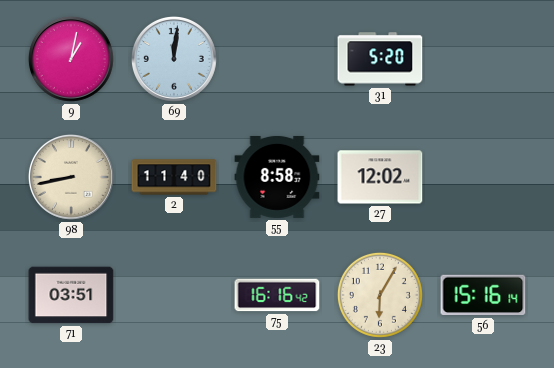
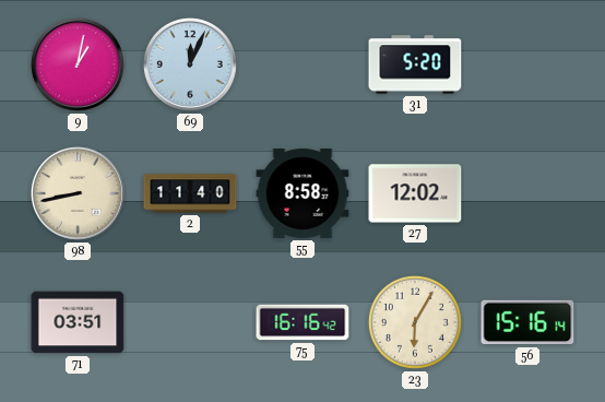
69: 12:01 -> 12:04 (190, 64)
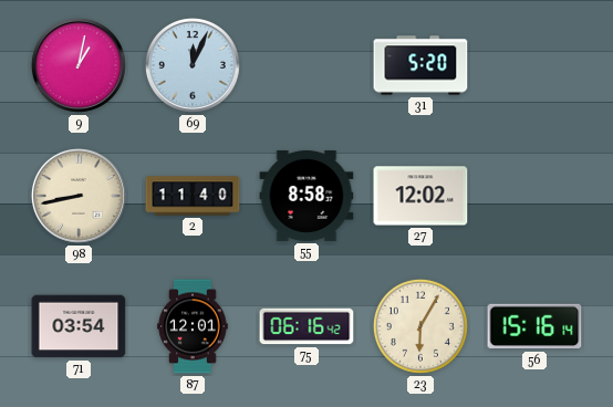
71: 03:51 -> 03:54 (79, 326)
87: none -> 12:01 (193, 326)
75: 16:16 -> 06:16 (306, 326)
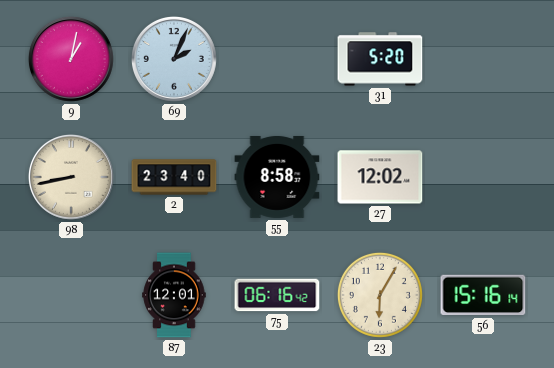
69: 12:04 -> 2:04 (174, 59)
2: 11:40 -> 23:40 (174, 177)
71: 03:54 -> none (79, 326)
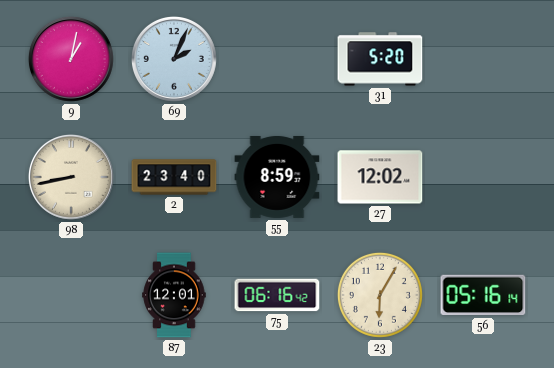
55: 8:58 -> 8:59 (277, 177)
56: 15:16 -> 05:16 (483, 295)
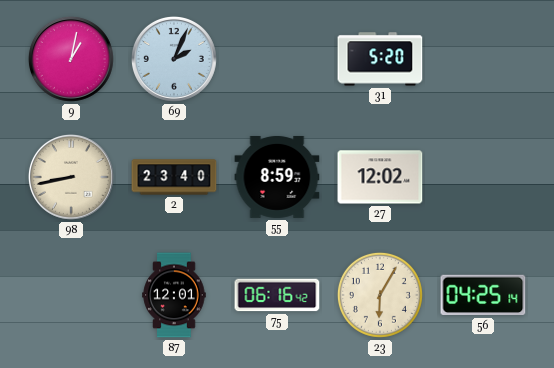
56: 05:16 -> 04:25 (483, 295)
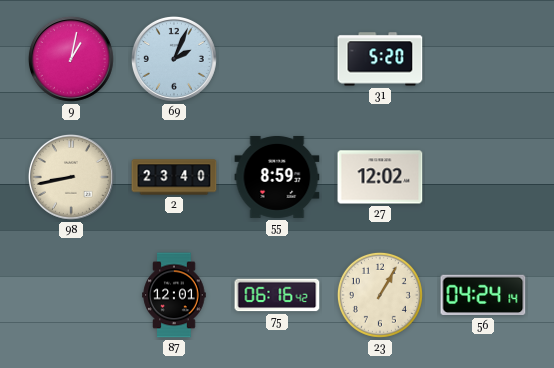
23: 6:05 -> 1:05 (380, 295)
56: 04:25 -> 04:24 (483, 295)
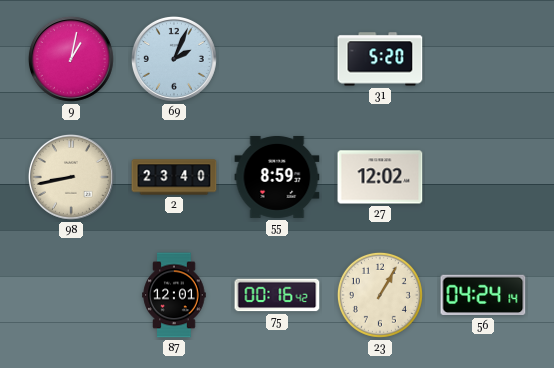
75: 06:16 -> 00:16 (277, 295)
